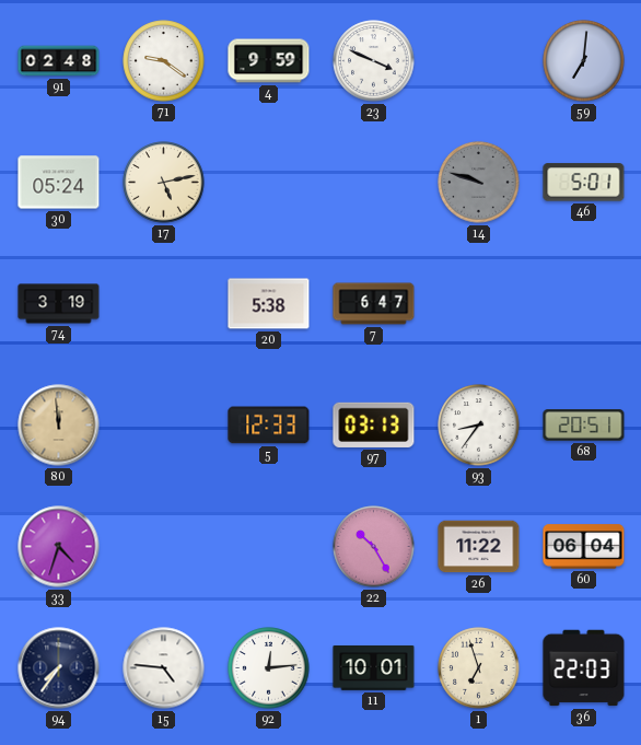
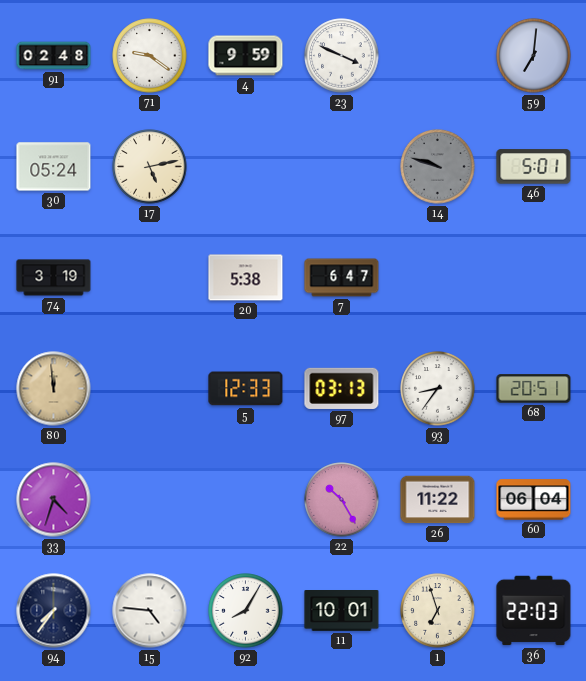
92: 12:14 -> 8:05 (246, 611)
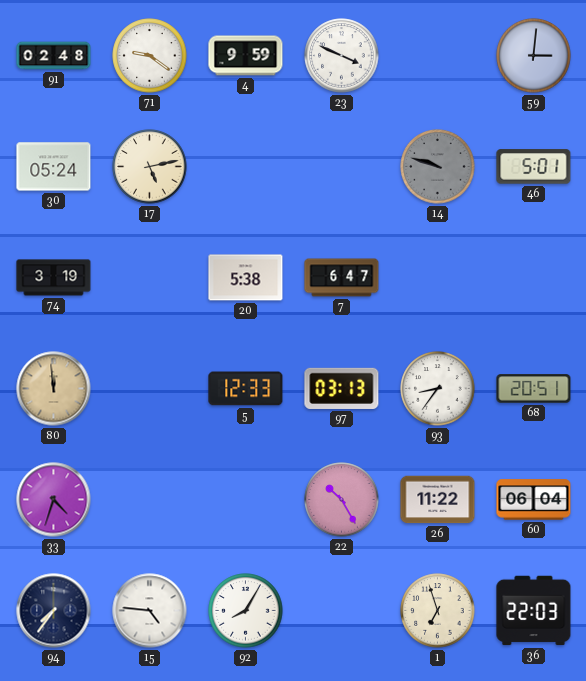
59: 7:01 -> 3:01 (534, 56)
11: 10:01 -> none (342, 611)
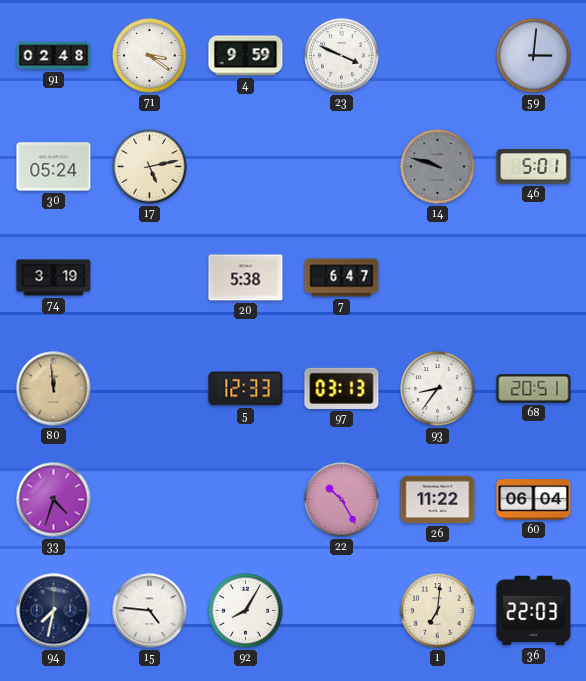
71: 9:21 -> 3:21 (150, 56)
94: 7:36 -> 7:32 (54, 611)
1: 6:57 -> 7:01 (438, 611)
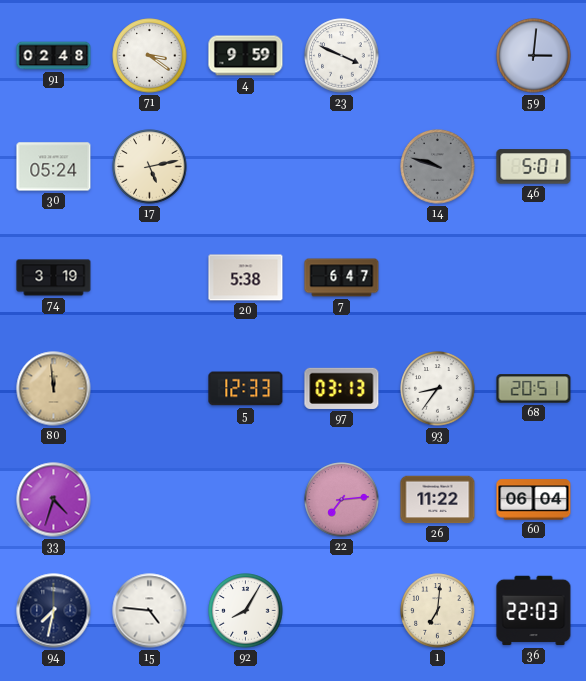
22: 10:25 -> 7:14 (342, 500)
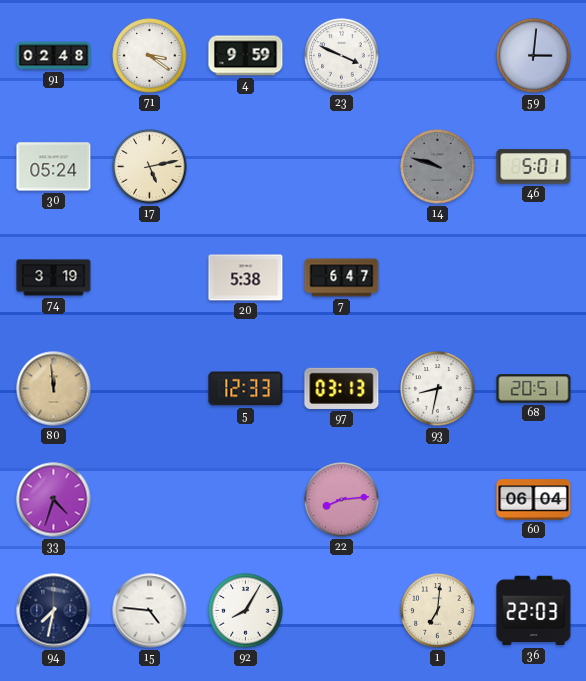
93: 8:36 -> 8:32 (438, 389)
22: 7:14 -> 8:14 (342, 500)
26: 11:22 -> none (438, 500)
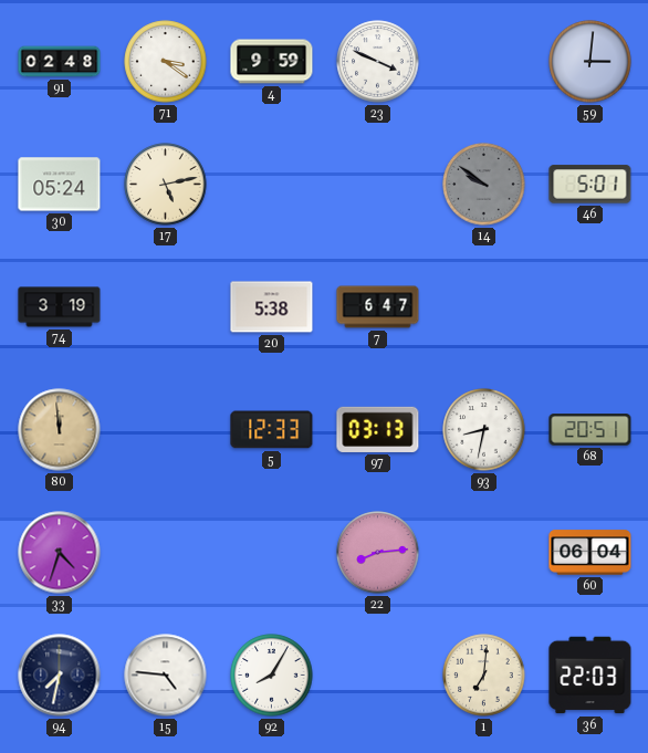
14: 9:48 -> 9:51 (484, 185)
